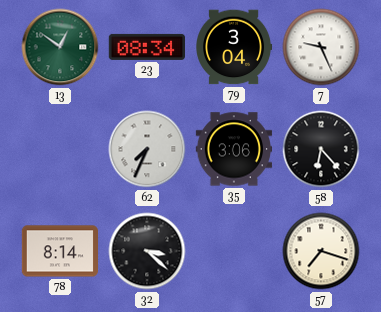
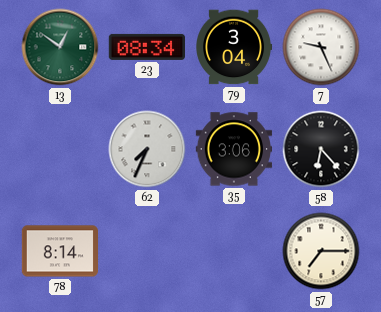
32: 3:22 -> none (147, 251)
57: 7:18 -> 7:15 (321, 251)
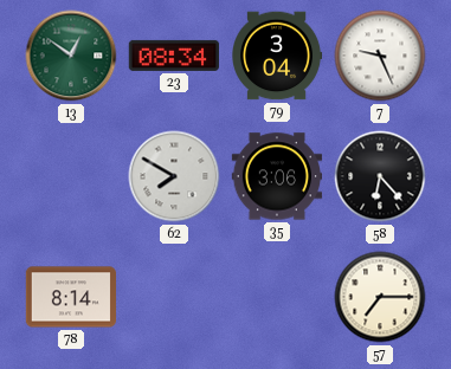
62: 7:34 -> 7:50 (174, 176)
